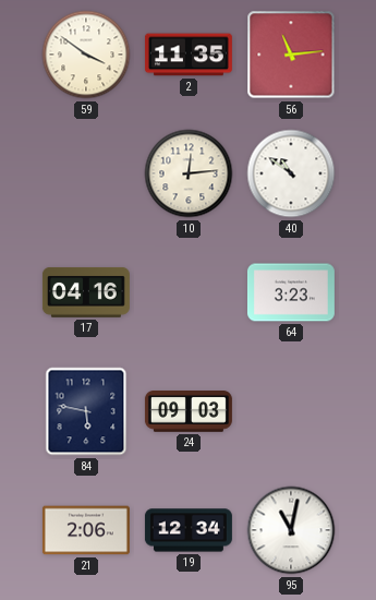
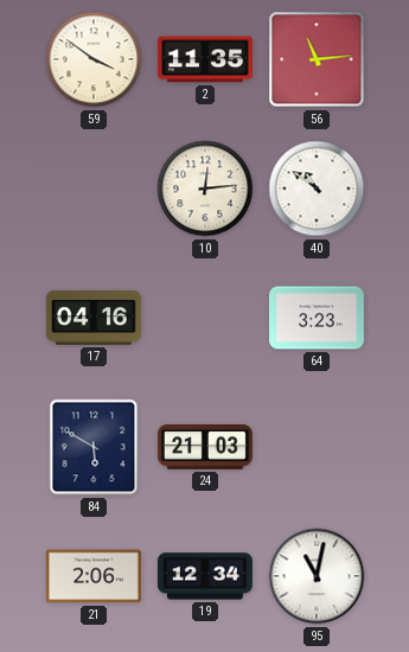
84: 5:47 -> 5:50 (94, 447)
24: 09:03 -> 21:03 (205, 448)
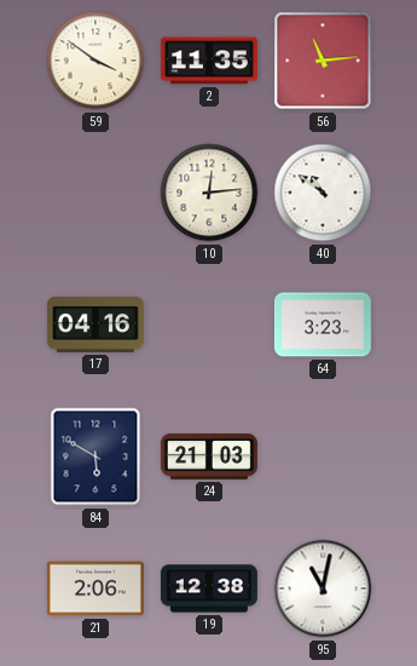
19: 12:34 -> 12:38 (209, 589)
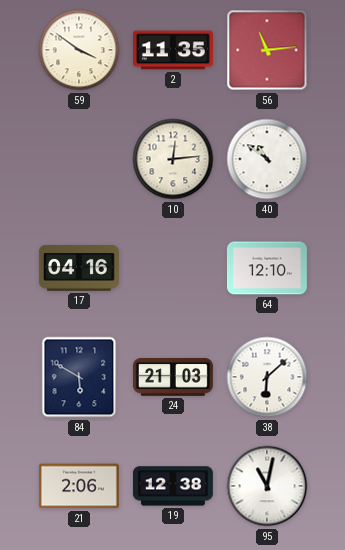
64: 3:23 -> 12:10 (267, 268)
38: none -> 6:08 (267, 377)
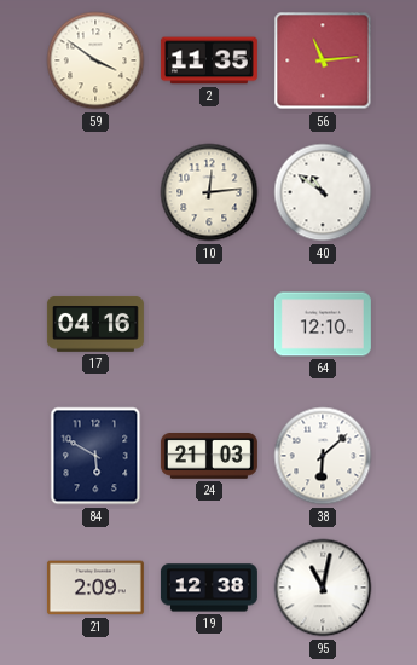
21: 2:06 -> 2:09 (95, 588)
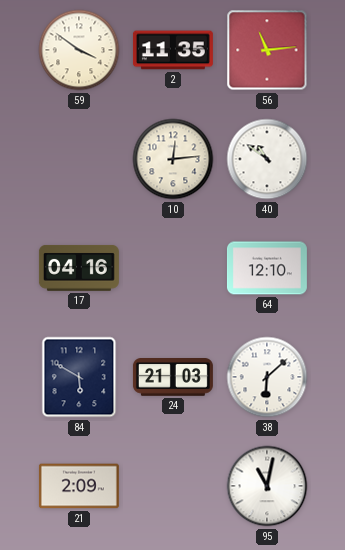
19: 12:38 -> none (209, 588)
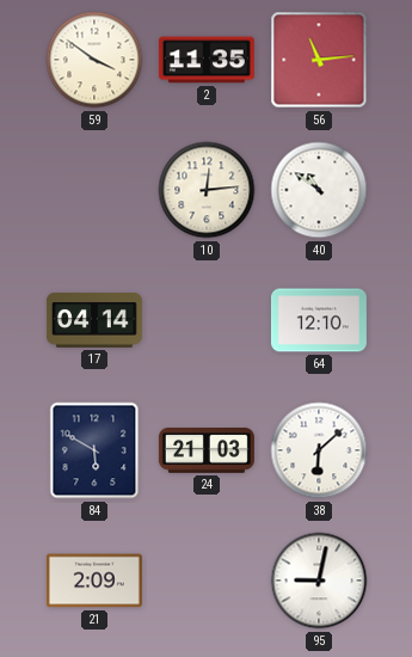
17: 04:16 -> 04:14 (94, 320)
95: 11:02 -> 9:02 (319, 581)
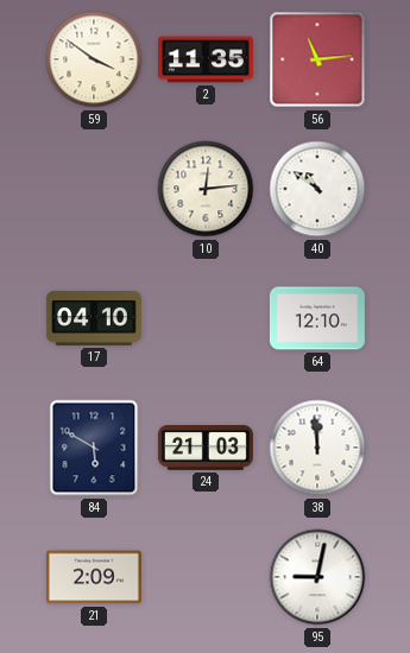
17: 04:14 -> 04:10 (94, 318)
38: 6:08 -> 11:59 (317, 448)
